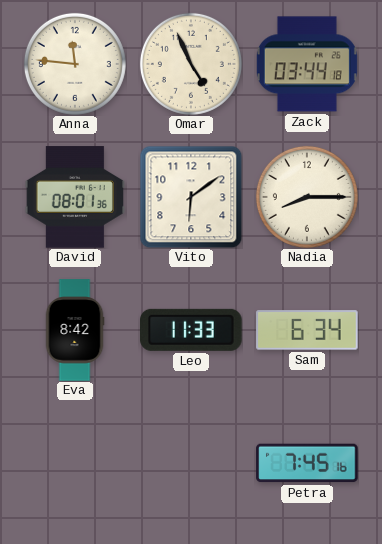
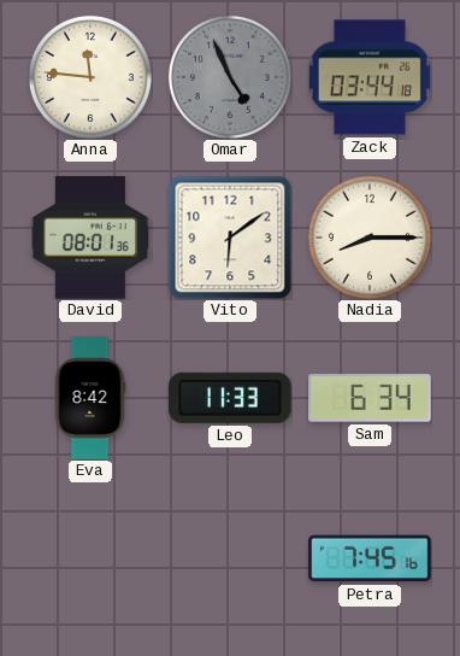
Omar dial: cream -> grey (230, 77)
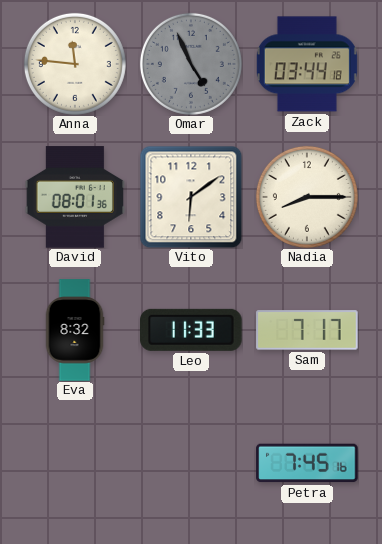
Eva: 8:42 -> 8:32 (75, 330)
Sam: 6:34 -> 7:17 (307, 330)
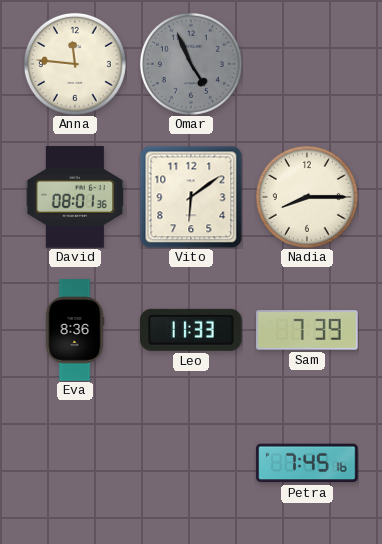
Zack: 03:44 -> none (307, 64)
Eva: 8:32 -> 8:36 (75, 330)
Sam: 7:17 -> 7:39 (307, 330)
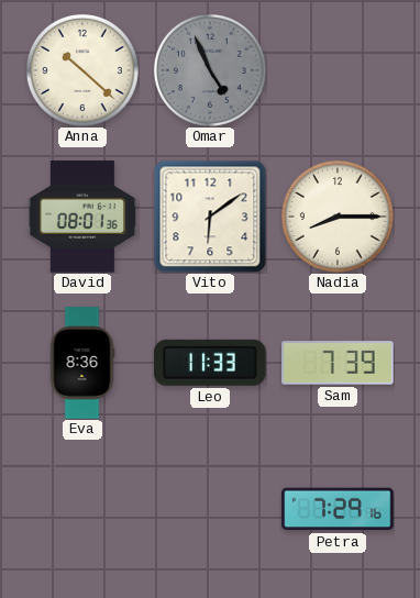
Anna: 11:46 -> 10:22 (82, 70)
Petra: 7:45 -> 7:29 (338, 509)
